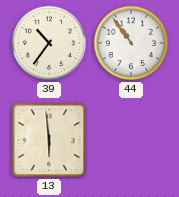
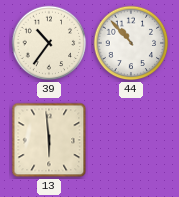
44: 10:54 -> 10:53 (131, 43)
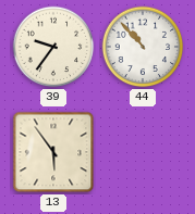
39: 10:36 -> 9:36 (53, 47)
13: 5:59 -> 5:54 (53, 152)
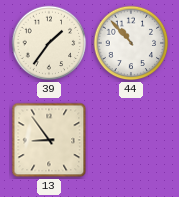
39: 9:36 -> 1:36 (49, 43)
13: 5:54 -> 8:54 (49, 140)
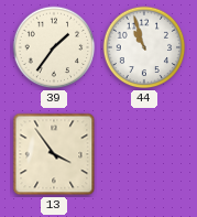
44: 10:53 -> 10:57 (144, 47)
13: 8:54 -> 3:54 (54, 154)
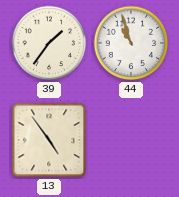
13: 3:54 -> 4:54 (49, 140)
